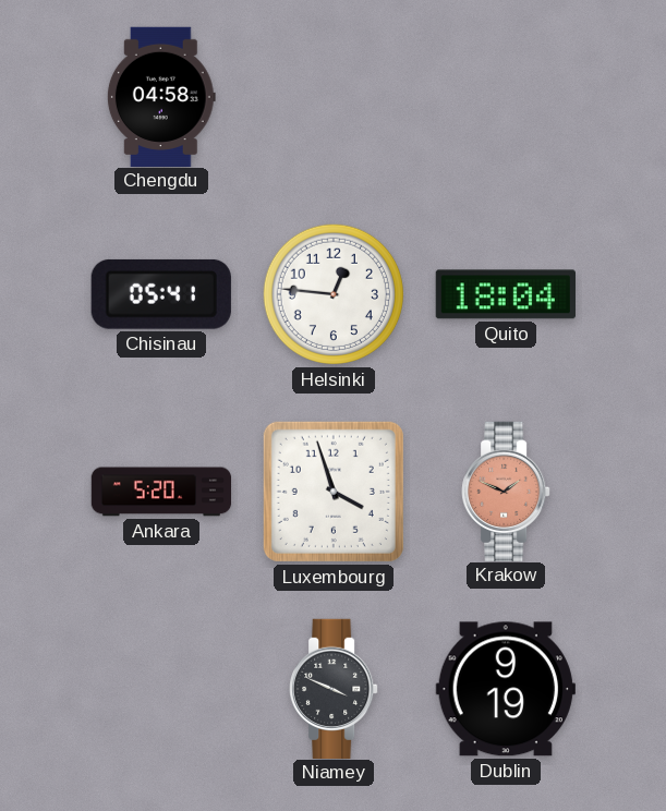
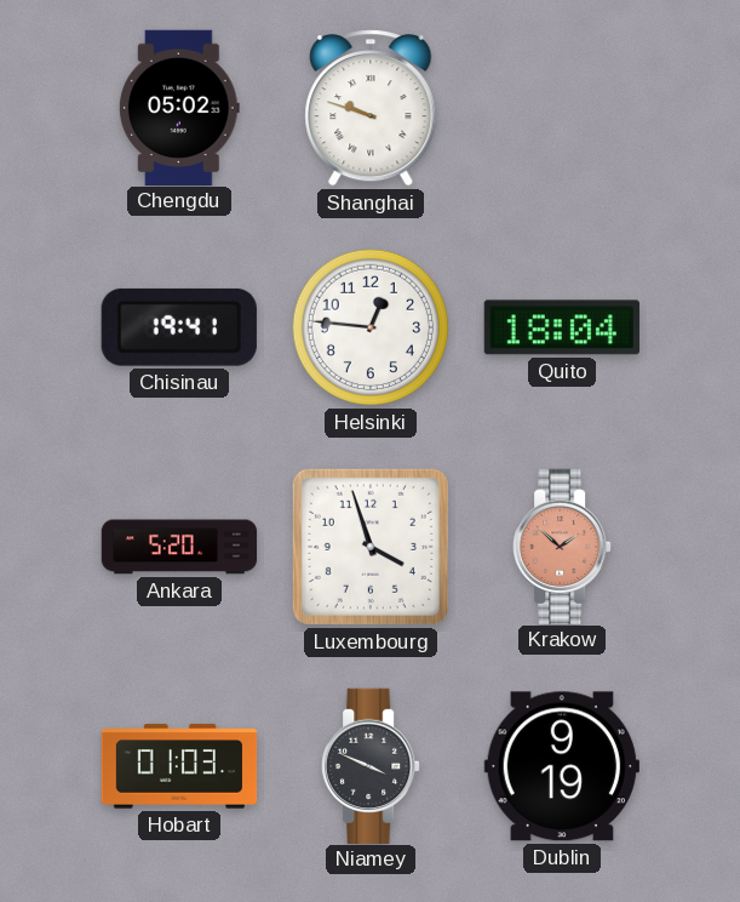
Chengdu: 04:58 -> 05:02 (179, 107)
Shanghai: none -> 9:48 (371, 108)
Chisinau: 05:41 -> 19:41 (179, 327)
Krakow: 1:49 -> 1:52 (562, 546)
Hobart: none -> 01:03 (179, 766)
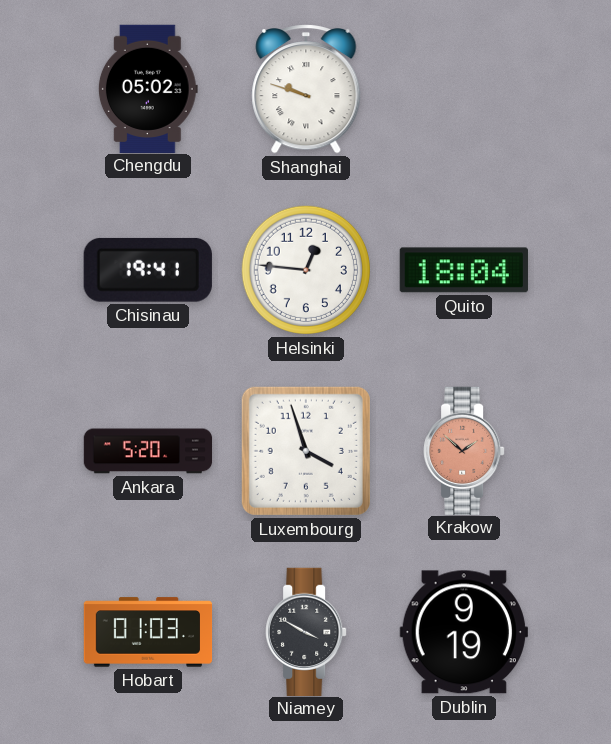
Niamey: 3:49 -> 3:50 (306, 631)
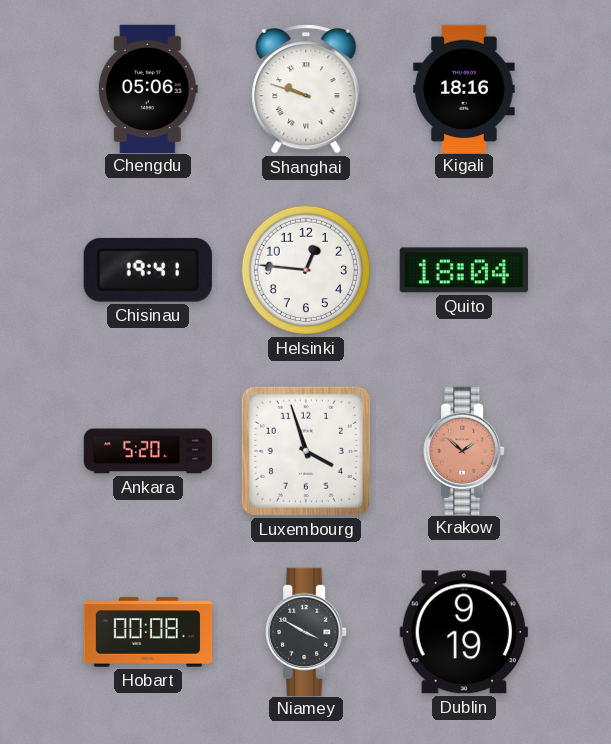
Chengdu: 05:02 -> 05:06 (148, 88)
Kigali: none -> 18:16 (464, 88)
Hobart: 01:03 -> 00:08 (148, 632)
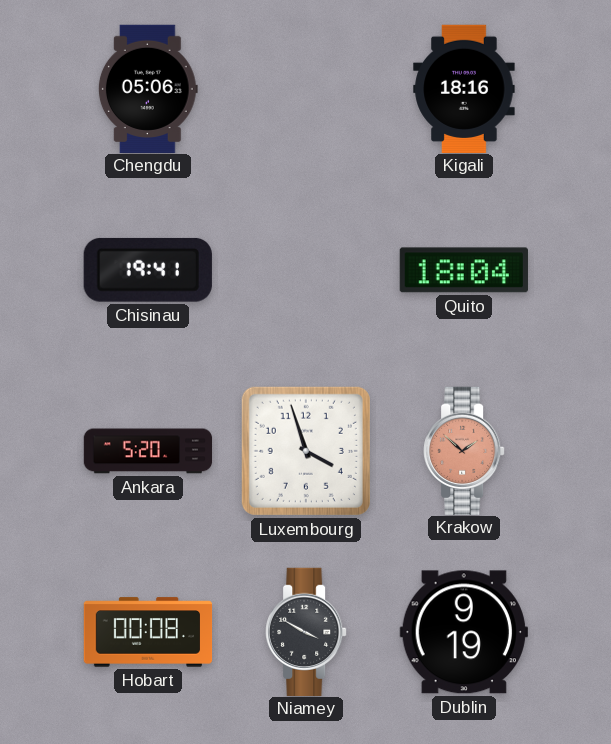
Shanghai: 9:48 -> none (306, 89)
Helsinki: 12:46 -> none (306, 270)
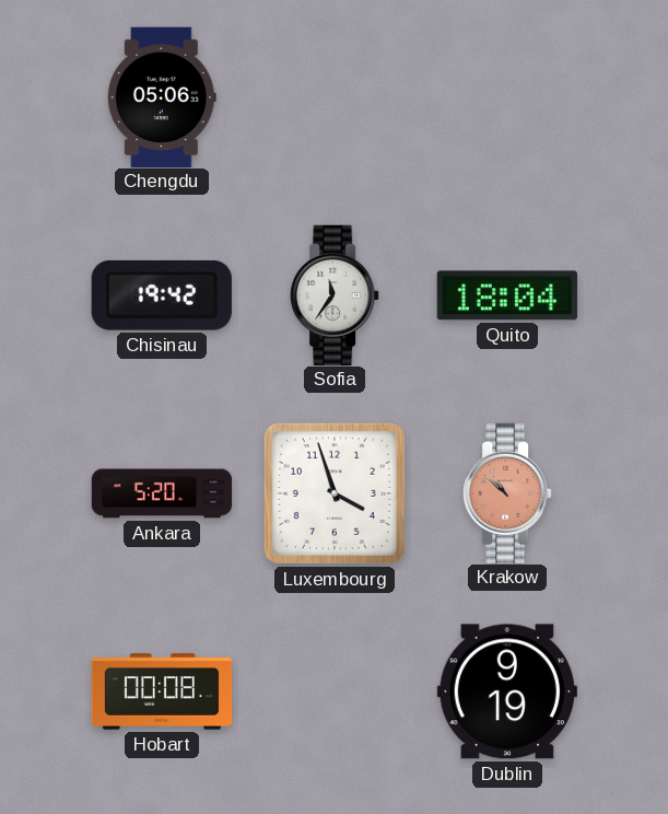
Kigali: 18:16 -> none (464, 88)
Chisinau: 19:41 -> 19:42 (162, 295)
Sofia: none -> 11:36 (335, 294)
Krakow: 1:52 -> 10:52 (507, 492)
Niamey: 3:50 -> none (306, 631)
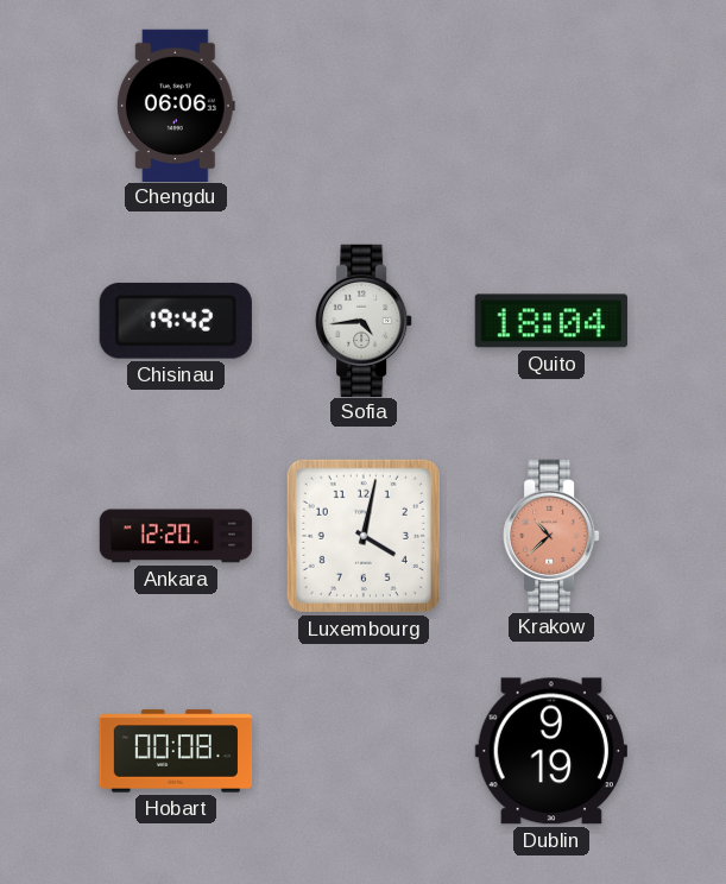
Chengdu: 05:06 -> 06:06 (176, 105)
Sofia: 11:36 -> 4:44 (364, 320)
Ankara: 5:20 -> 12:20 (176, 536)
Luxembourg: 3:57 -> 4:02 (364, 536)
Krakow: 10:52 -> 10:38 (551, 535)
